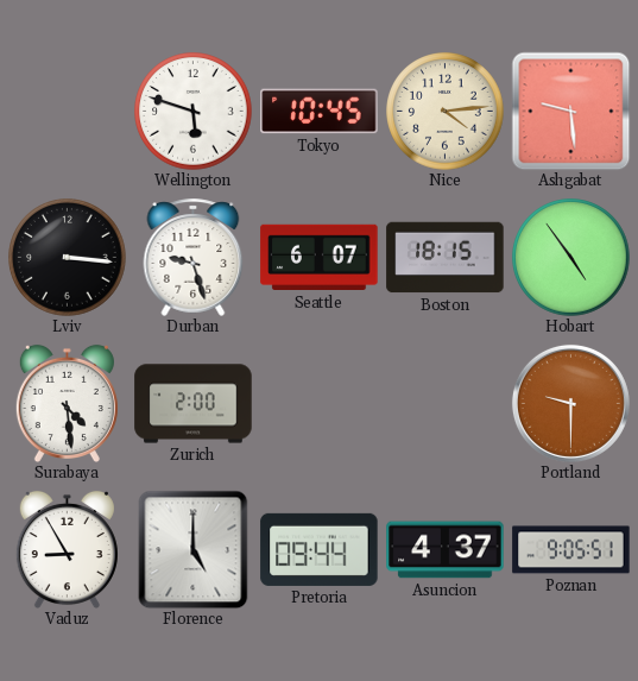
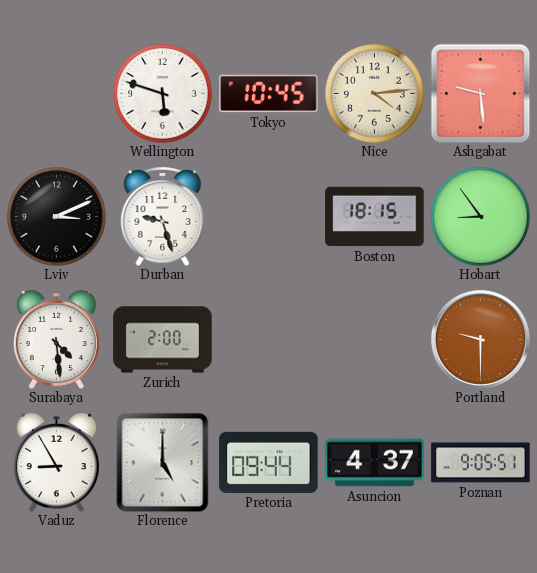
Lviv: 3:16 -> 3:11 (57, 217)
Seattle: 6:07 -> none (320, 258)
Hobart: 4:54 -> 8:54 (481, 217)
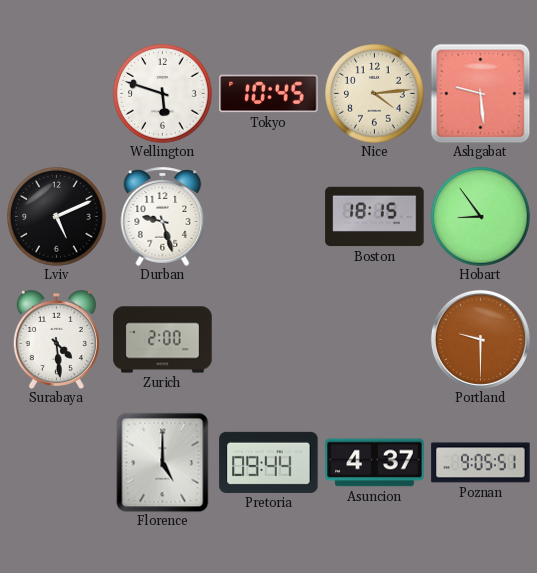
Lviv: 3:11 -> 5:11 (57, 217)
Vaduz: 8:55 -> none (56, 462)
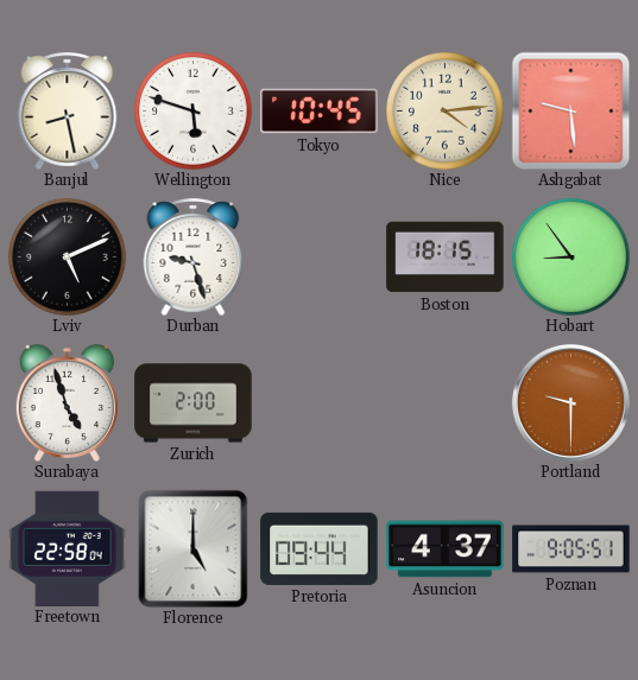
Banjul: none -> 8:28 (68, 110)
Surabaya: 4:29 -> 4:57 (67, 402)
Freetown: none -> 22:58 (68, 548)
